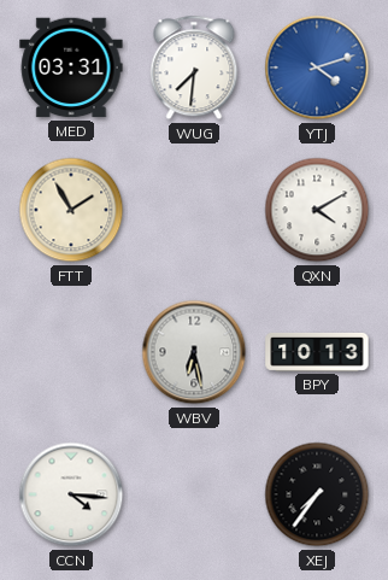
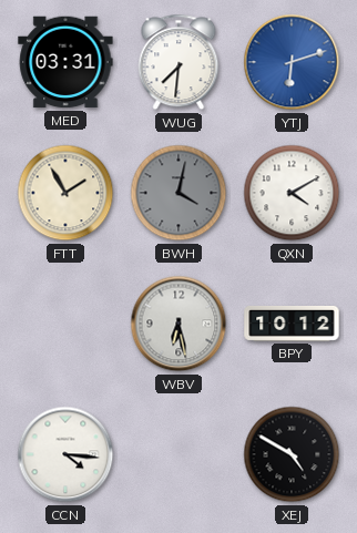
YTJ: 4:12 -> 6:12 (292, 62)
BWH: none -> 4:02 (178, 193)
BPY: 10:13 -> 10:12 (292, 324)
XEJ: 7:36 -> 4:50 (292, 454)
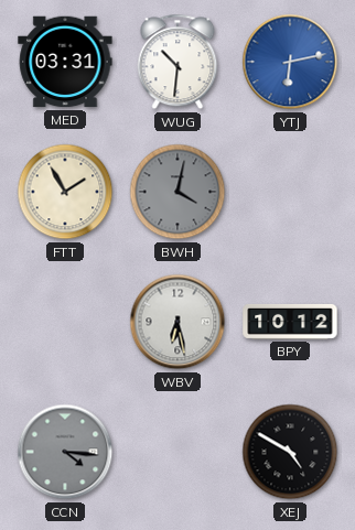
WUG: 7:31 -> 10:31 (177, 62)
YTJ: 6:12 -> 6:13 (290, 62)
QXN: 4:10 -> none (292, 193)
CCN dial: white -> grey (65, 452)
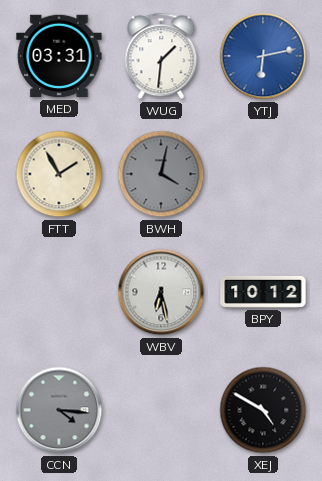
WUG: 10:31 -> 1:31 (161, 56)
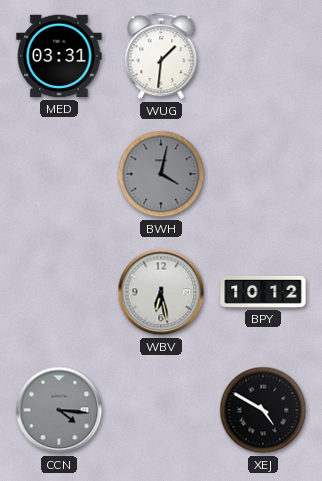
YTJ: 6:13 -> none (263, 56)
FTT: 1:55 -> none (59, 174)
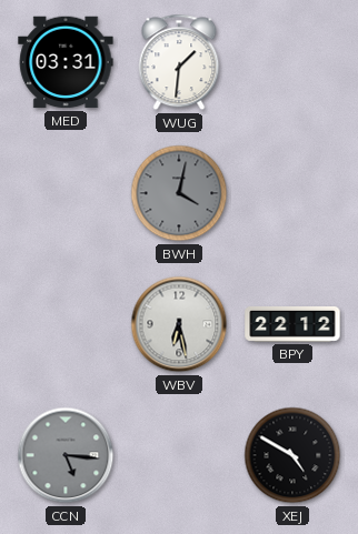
BPY: 10:12 -> 22:12 (292, 324)
CCN: 4:16 -> 5:16 (66, 455)
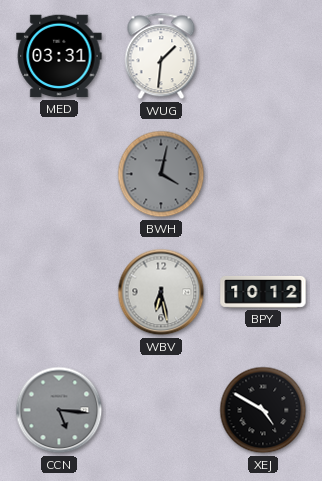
BPY: 22:12 -> 10:12 (263, 292)
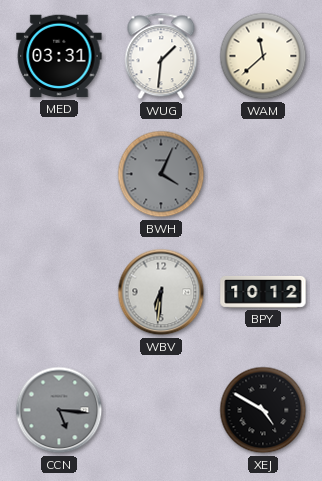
WAM: none -> 11:38 (263, 56)
BWH: 4:02 -> 4:04 (161, 174)
WBV: 6:28 -> 6:31 (161, 292)
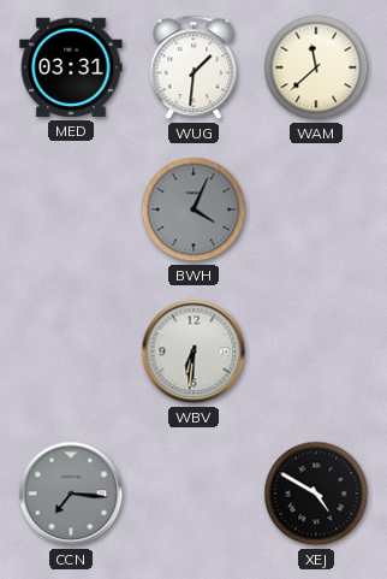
BPY: 10:12 -> none (263, 292)
CCN: 5:16 -> 7:16 (71, 494)
